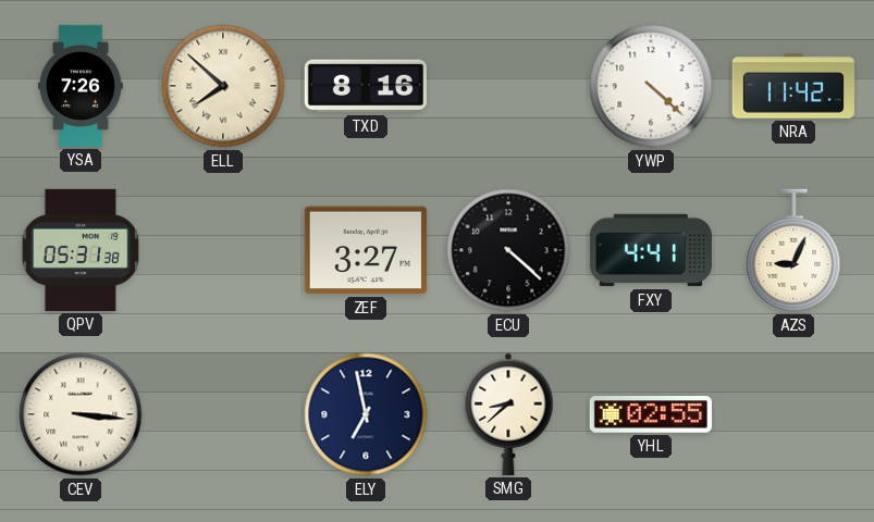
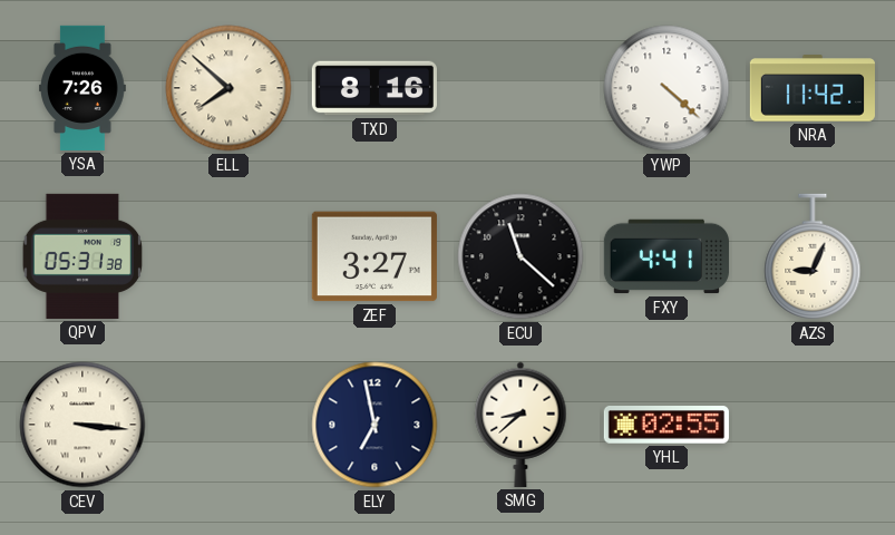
ECU: 4:22 -> 11:22 (521, 256)
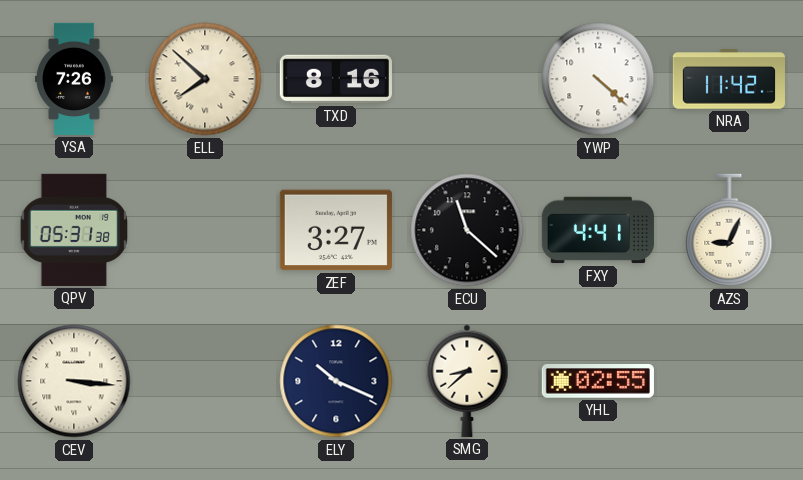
ELY: 6:58 -> 10:19 (336, 381)
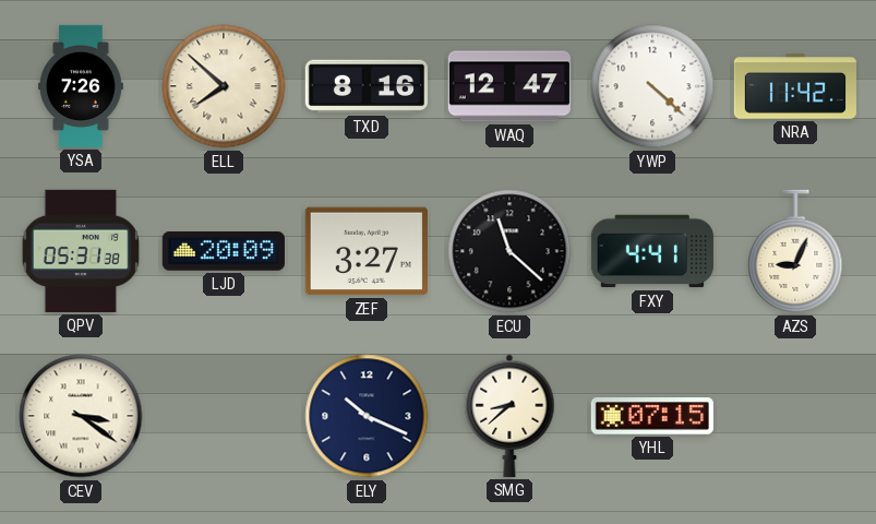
WAQ: none -> 12:47 (509, 86)
LJD: none -> 20:09 (224, 252)
CEV: 3:16 -> 3:21 (81, 416)
YHL: 02:55 -> 07:15 (652, 416)
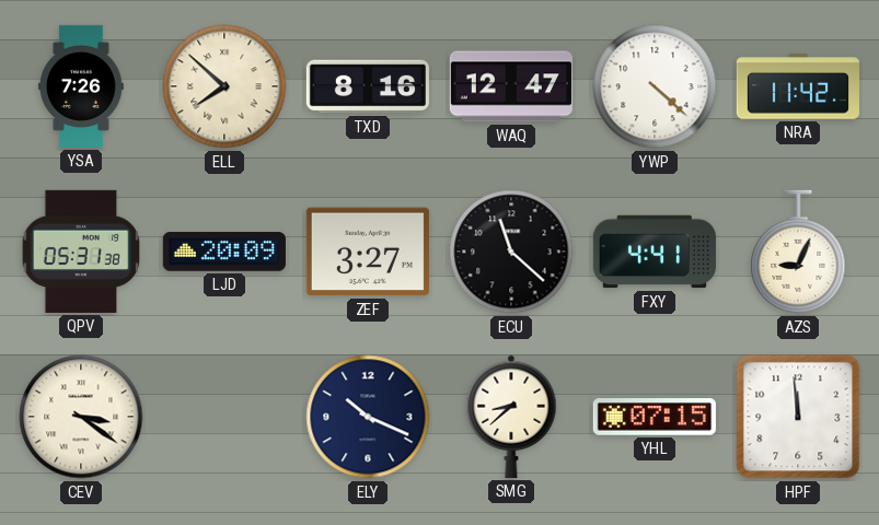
HPF: none -> 11:59 (798, 417)
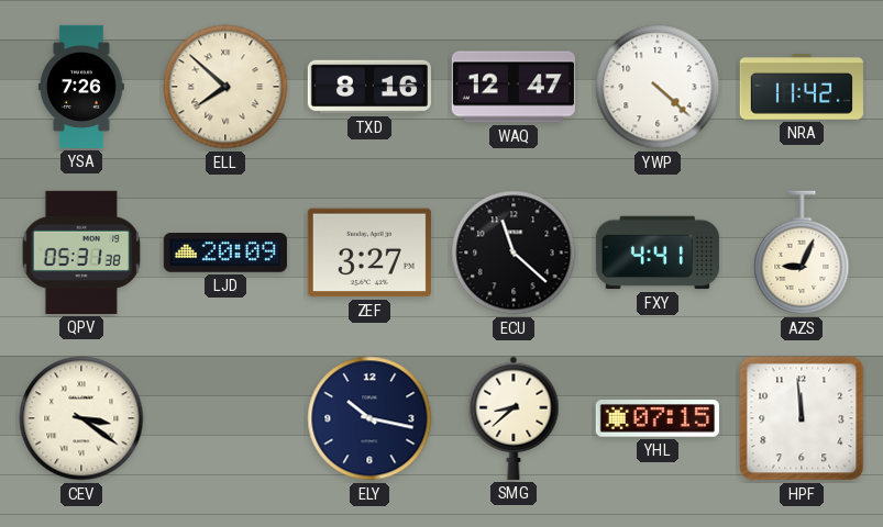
ELY: 10:19 -> 10:17 (369, 418)
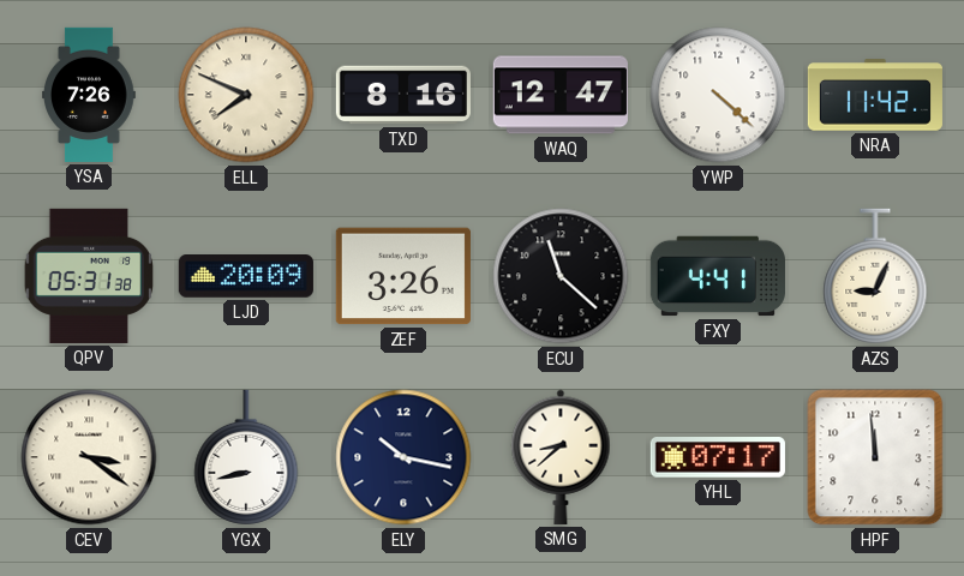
ELL: 7:52 -> 7:49 (246, 95)
ZEF: 3:27 -> 3:26 (403, 276)
YGX: none -> 8:43 (246, 457)
YHL: 07:15 -> 07:17 (718, 457)
